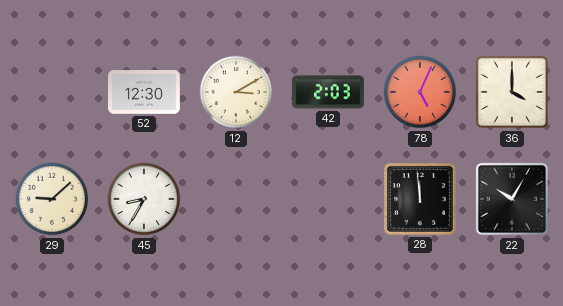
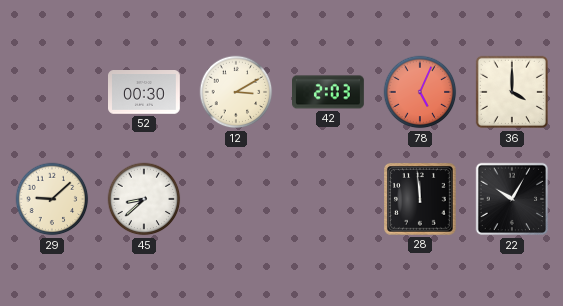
52: 12:30 -> 00:30 (145, 92)
45: 8:35 -> 8:38 (144, 199)
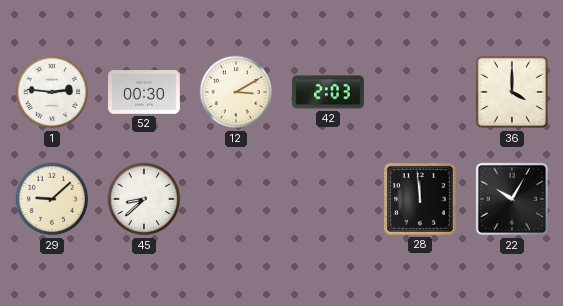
1: none -> 2:46 (52, 92)
78: 5:04 -> none (420, 92)
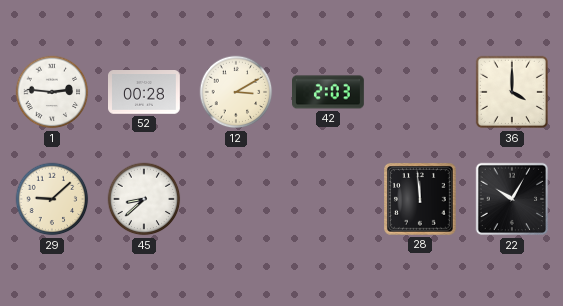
52: 00:30 -> 00:28 (145, 92)
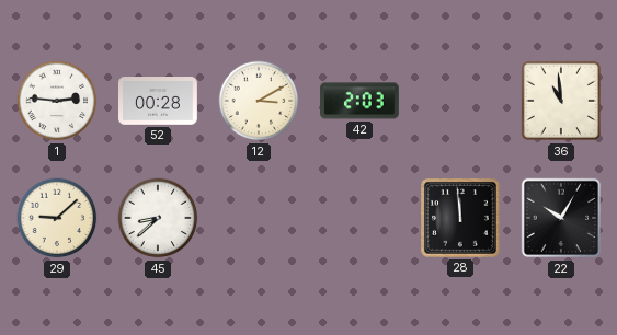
36: 4:00 -> 10:59 (560, 101)
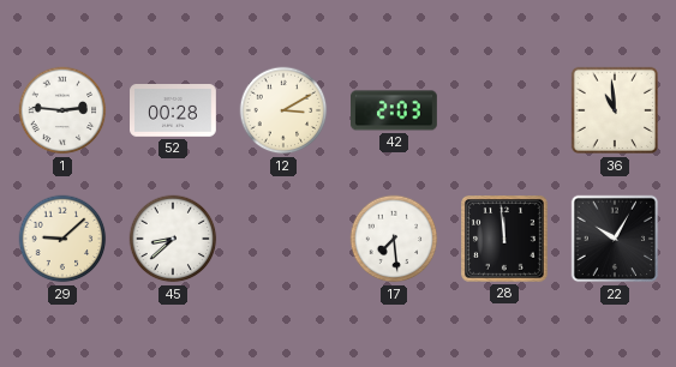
17: none -> 7:29 (394, 239)
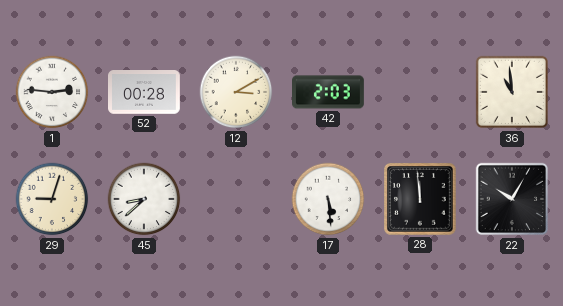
29: 9:08 -> 9:03 (52, 199)
17: 7:29 -> 5:29 (328, 199)
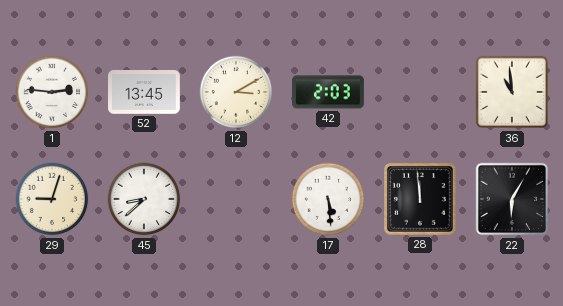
52: 00:28 -> 13:45 (145, 92)
22: 10:05 -> 6:05 (512, 199)
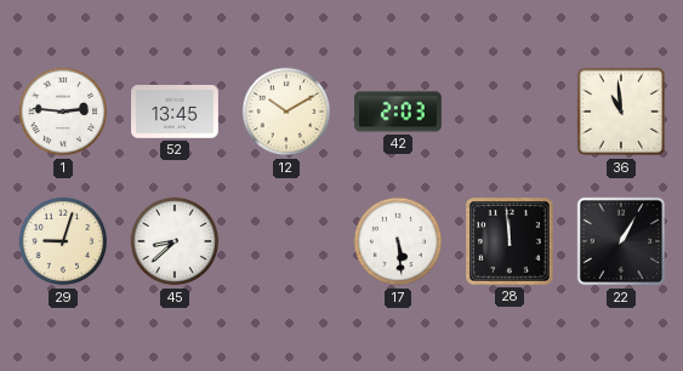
12: 3:10 -> 10:10 (286, 112)
22: 6:05 -> 1:05 (621, 241)
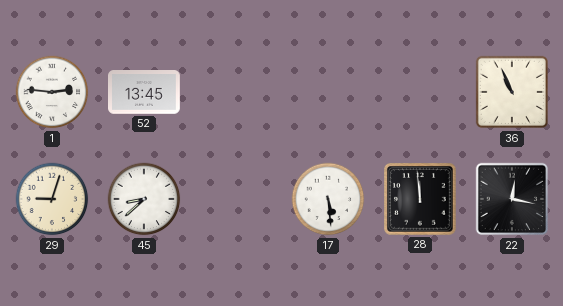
12: 10:10 -> none (286, 112)
42: 2:03 -> none (399, 112)
36: 10:59 -> 10:56 (511, 92)
22: 1:05 -> 12:17 (512, 199)
